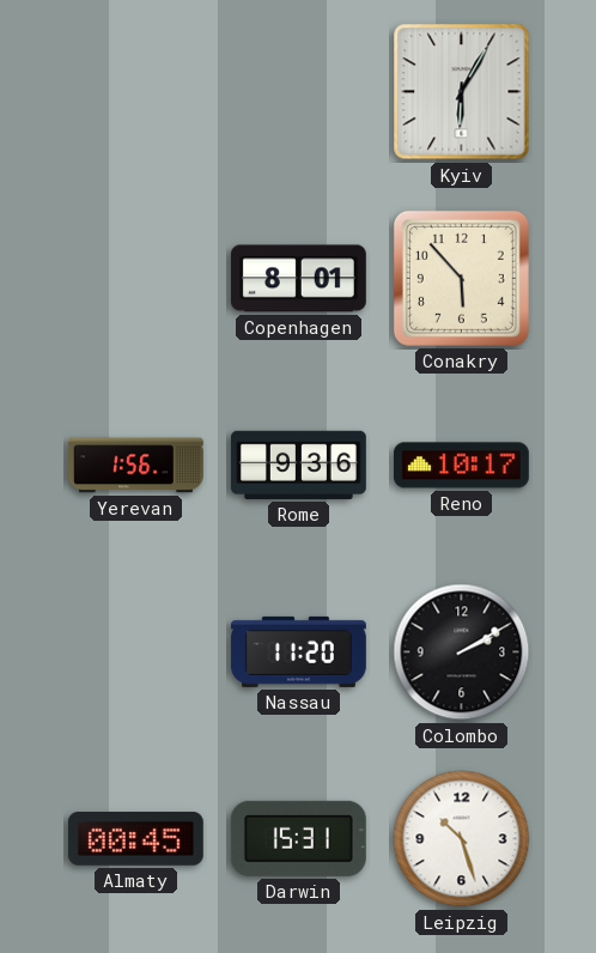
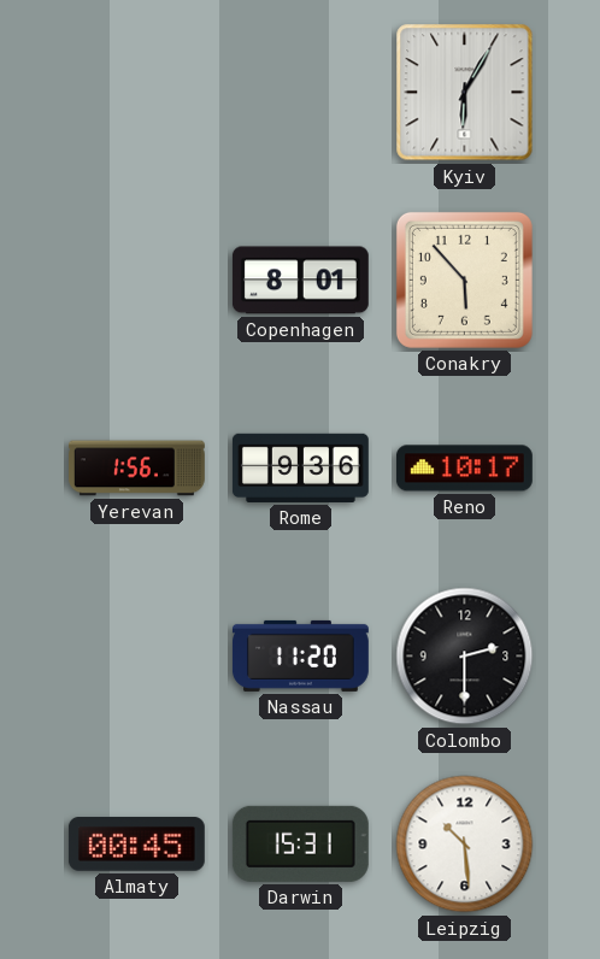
Colombo: 2:10 -> 2:30 (465, 657)
Leipzig: 10:27 -> 10:29 (465, 845)
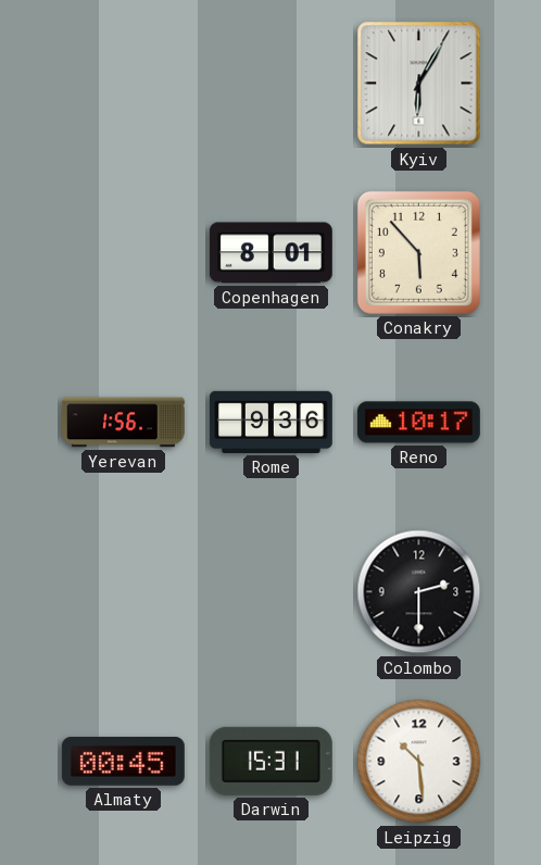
Nassau: 11:20 -> none (300, 655)
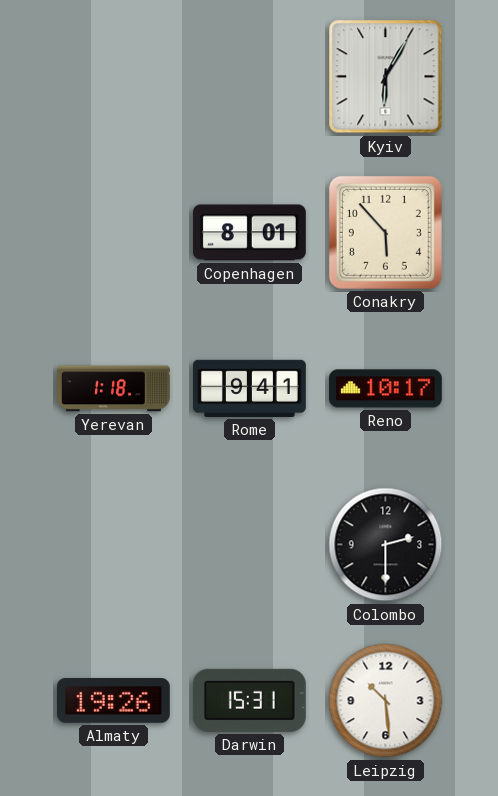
Yerevan: 1:56 -> 1:18 (114, 389)
Rome: 9:36 -> 9:41 (249, 388)
Almaty: 00:45 -> 19:26 (113, 701)
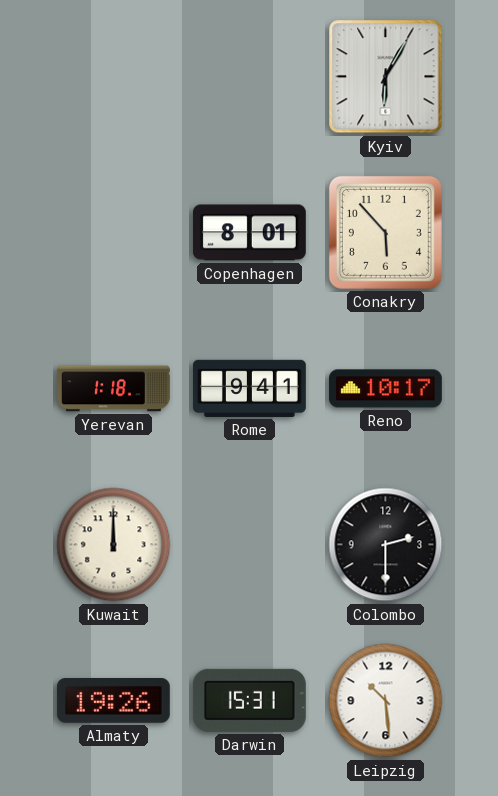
Kuwait: none -> 12:00 (114, 545)
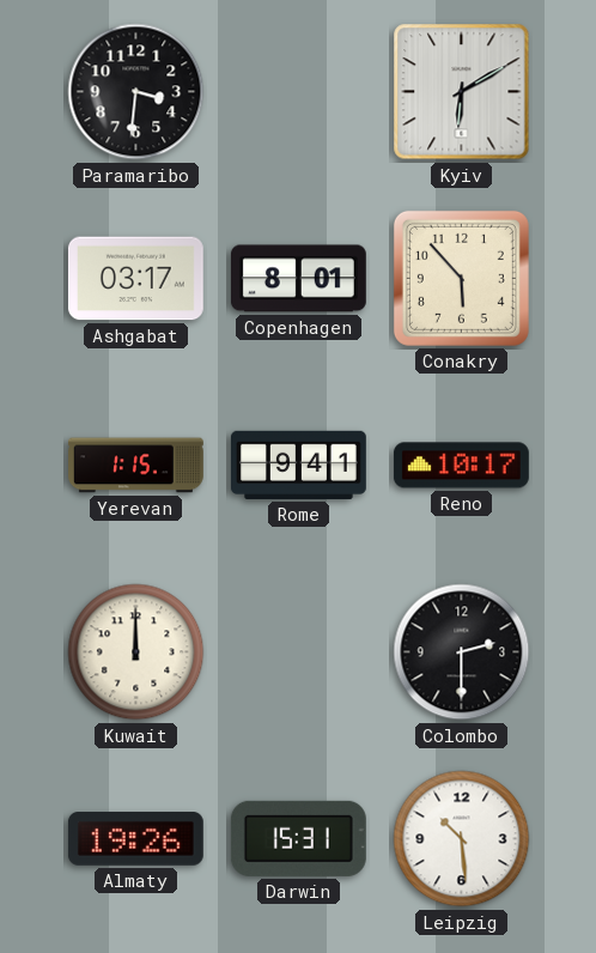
Paramaribo: none -> 3:31 (136, 92)
Kyiv: 6:05 -> 6:10 (462, 92)
Ashgabat: none -> 03:17 (135, 279)
Yerevan: 1:18 -> 1:15 (136, 466)
